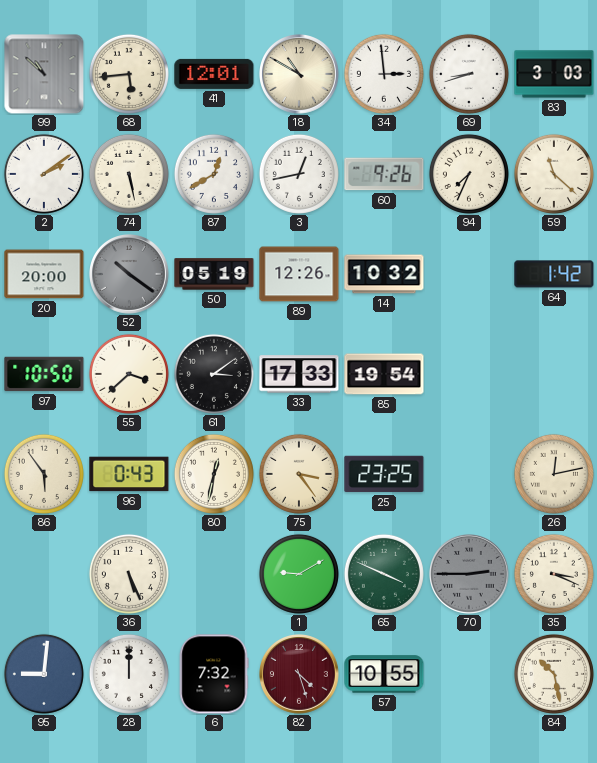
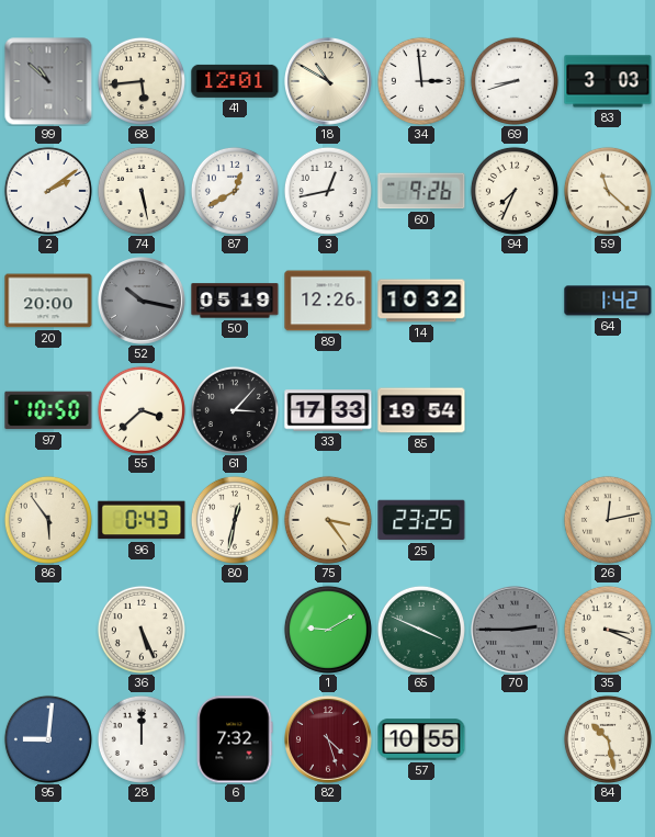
52: 10:21 -> 10:17 (143, 302)
61: 3:09 -> 3:07 (235, 410)
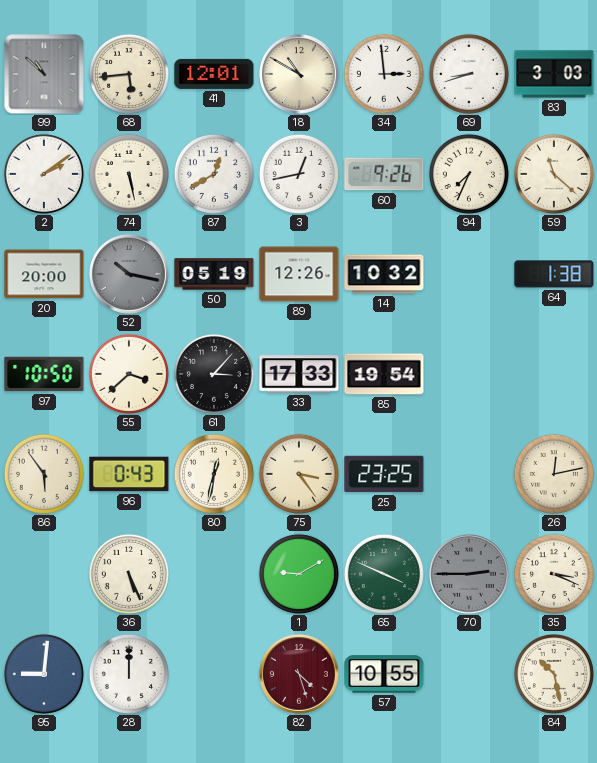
64: 1:42 -> 1:38 (554, 274)
6: 7:32 -> none (235, 739)
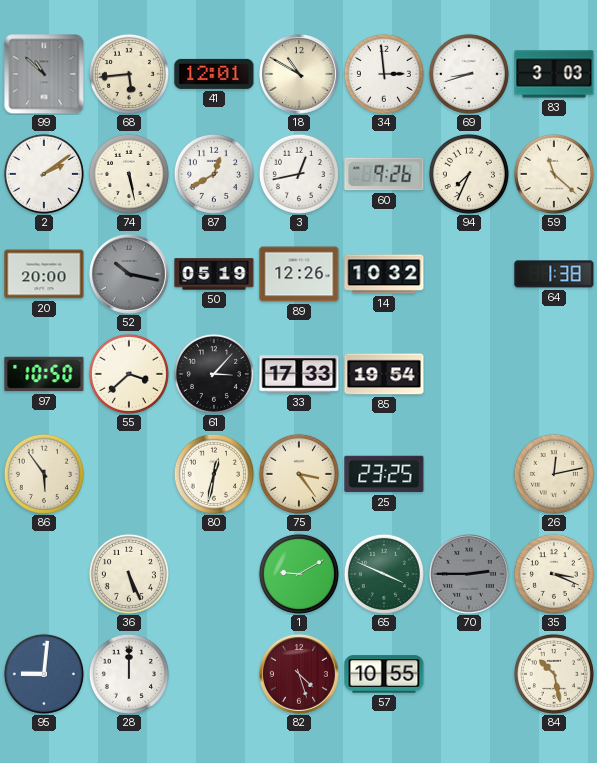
96: 0:43 -> none (129, 474)
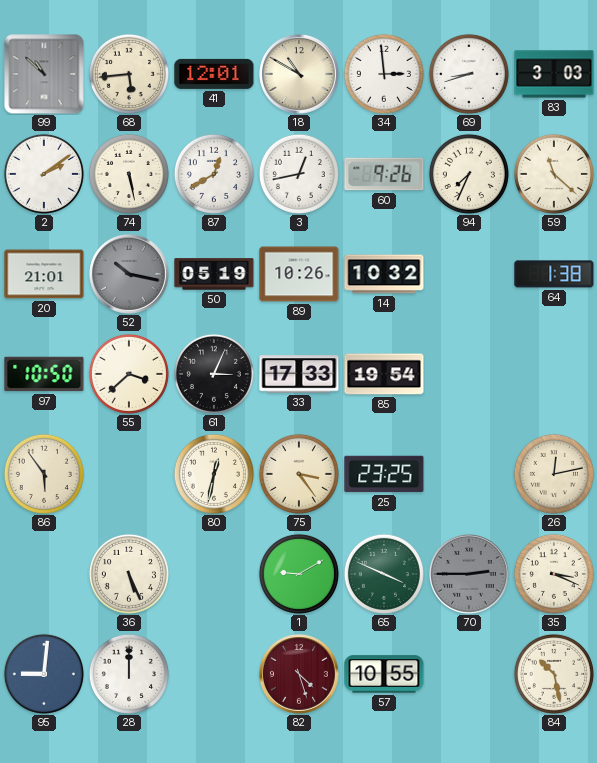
20: 20:00 -> 21:01 (44, 274)
89: 12:26 -> 10:26 (299, 274)
61: 3:07 -> 3:04 (214, 374)
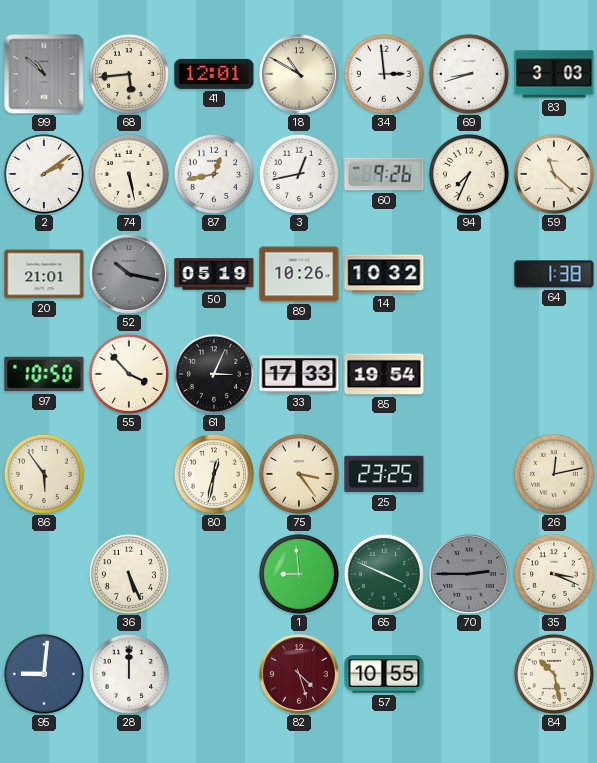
87: 12:40 -> 12:43 (214, 174)
55: 3:38 -> 3:53 (129, 374)
1: 9:10 -> 8:59 (299, 574)
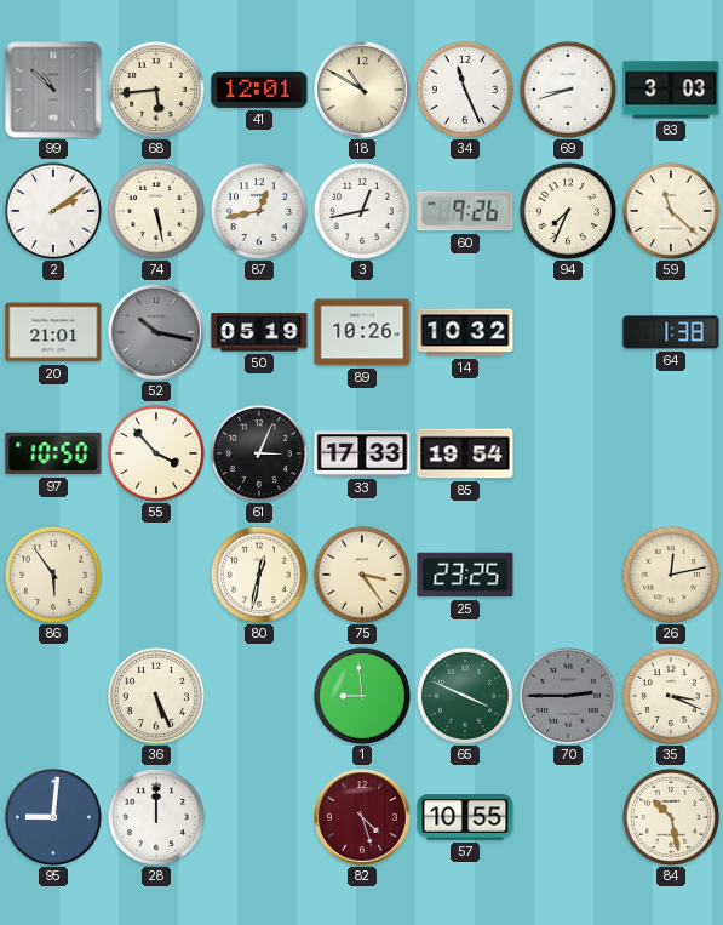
34: 2:59 -> 11:26 (465, 90)
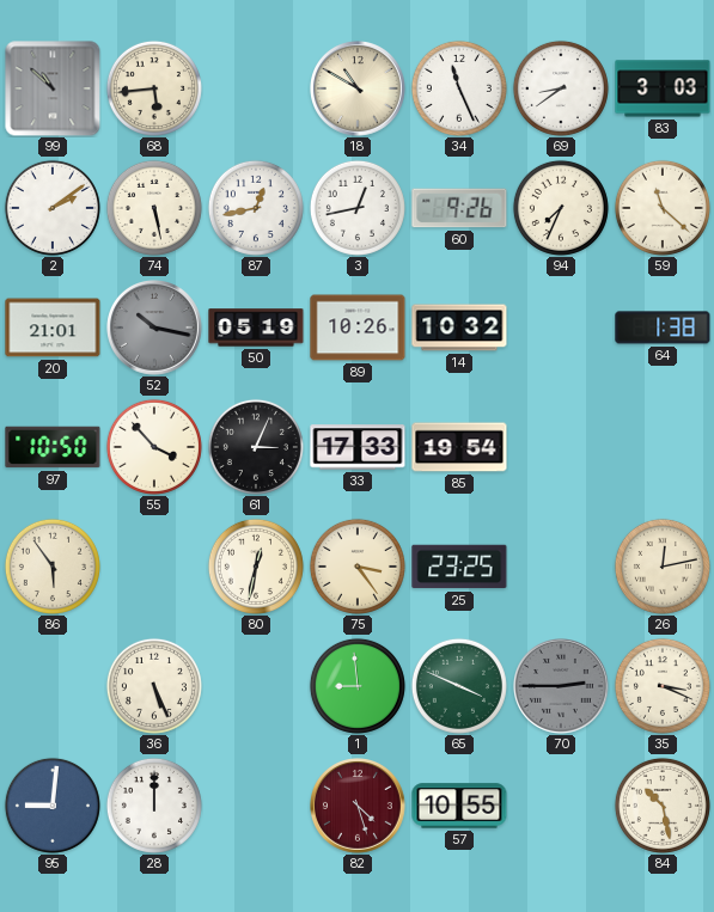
41: 12:01 -> none (259, 90)
69: 8:42 -> 8:39 (561, 88)
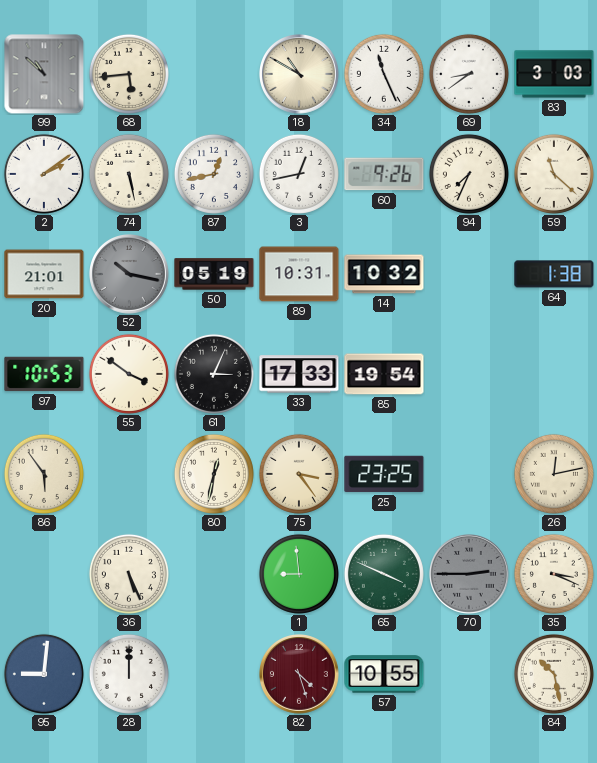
89: 10:26 -> 10:31 (299, 274)
97: 10:50 -> 10:53 (44, 374)
55: 3:53 -> 3:51 (129, 374)
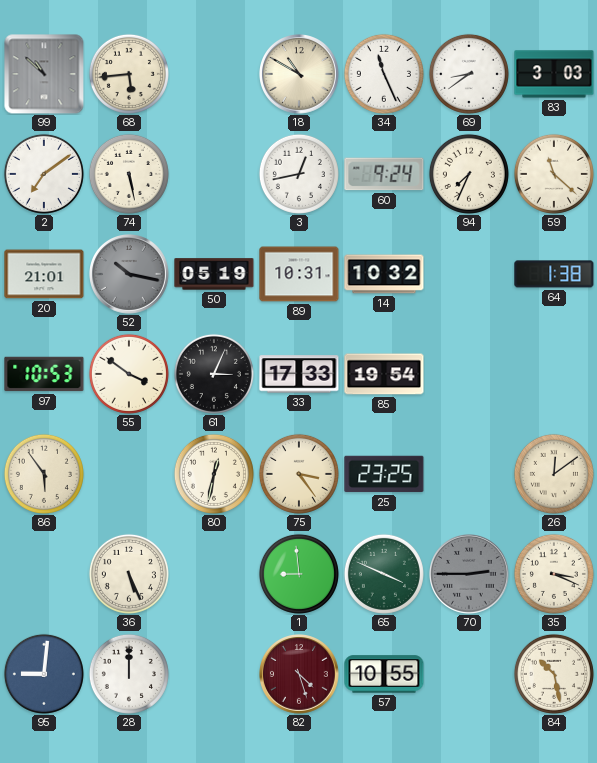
2: 2:09 -> 7:09 (44, 174)
87: 12:43 -> none (214, 174)
60: 9:26 -> 9:24 (384, 174)
26: 12:13 -> 12:09 (554, 474)
